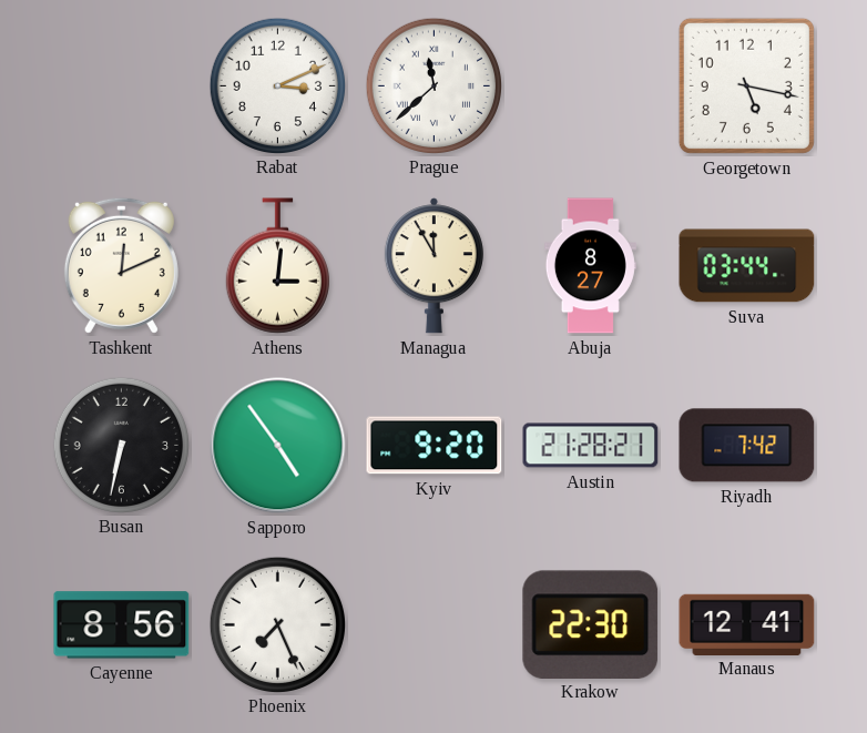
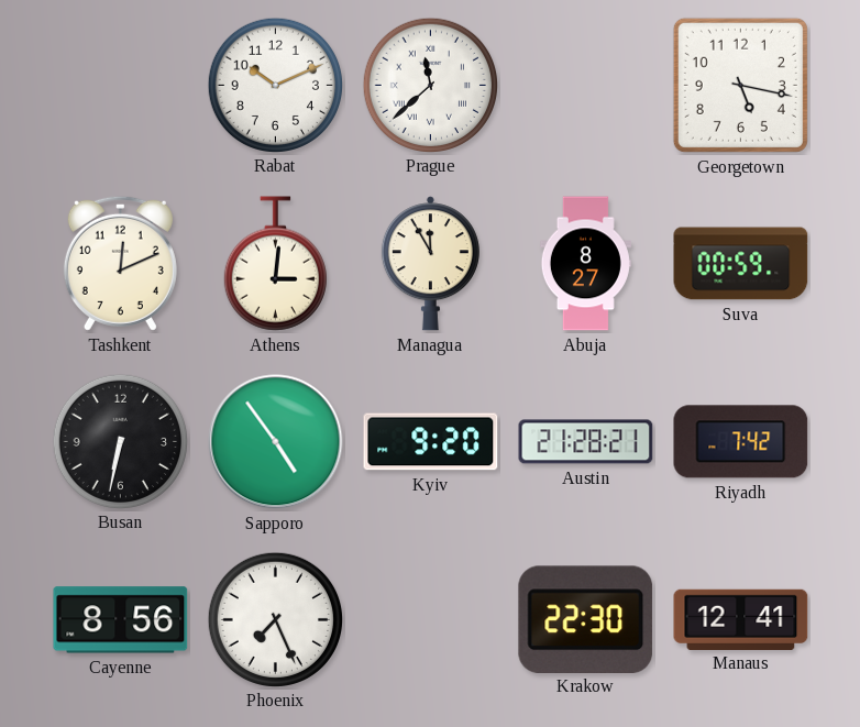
Rabat: 3:11 -> 10:11 (275, 85)
Suva: 03:44 -> 00:59 (741, 264)
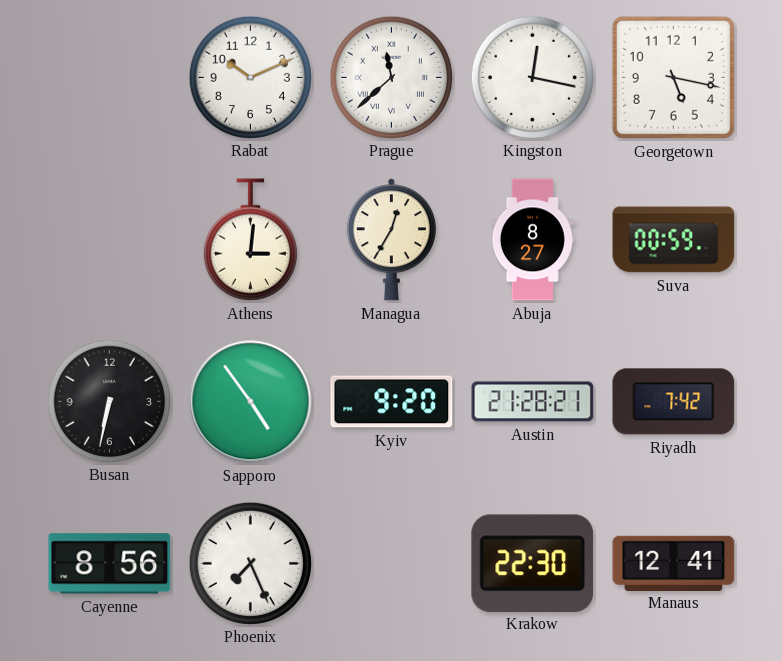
Kingston: none -> 12:17 (532, 77)
Tashkent: 12:11 -> none (120, 263)
Managua: 11:55 -> 12:35 (391, 240)
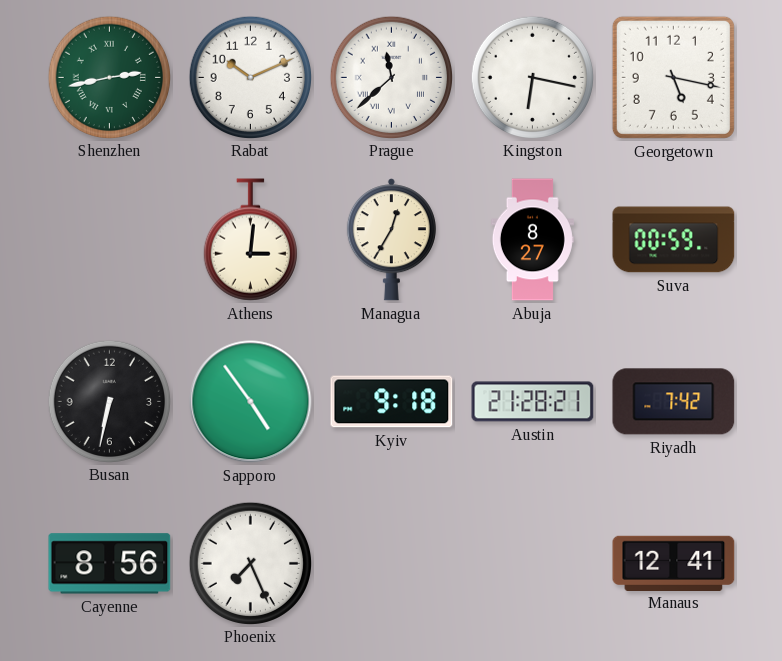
Shenzhen: none -> 2:43 (109, 77)
Kingston: 12:17 -> 6:17 (532, 77)
Kyiv: 9:20 -> 9:18 (392, 402)
Krakow: 22:30 -> none (533, 563)
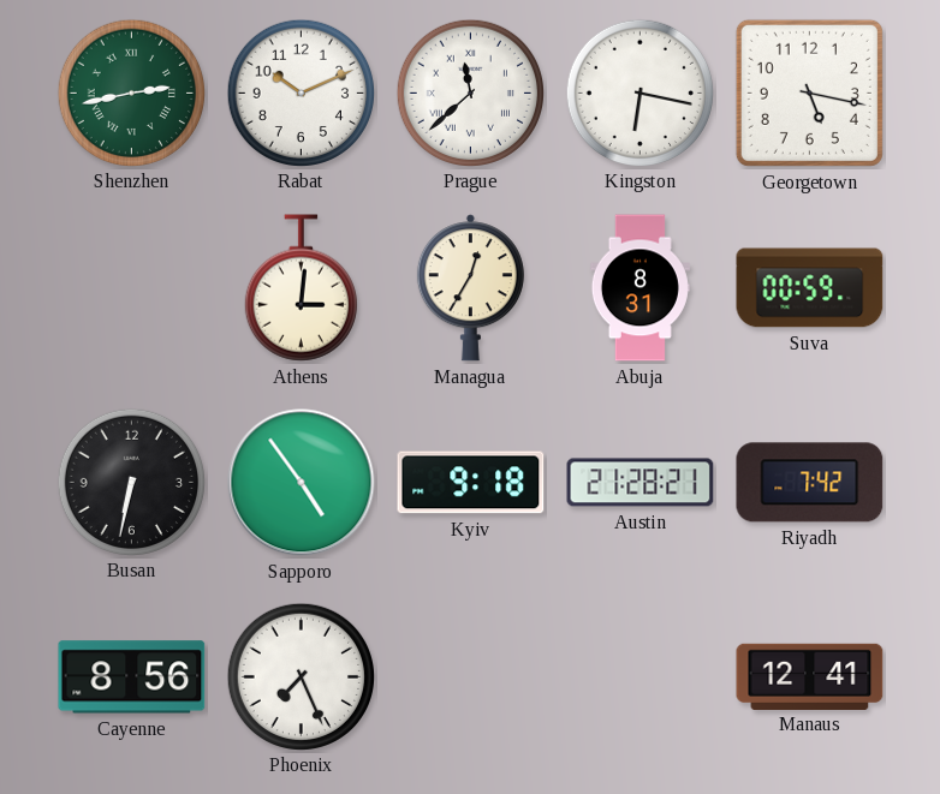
Abuja: 8:27 -> 8:31 (639, 288)
